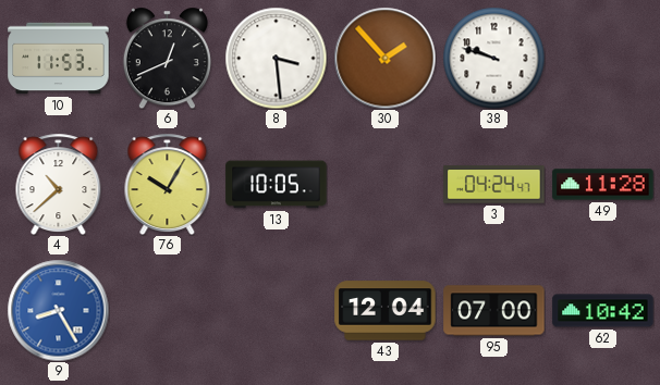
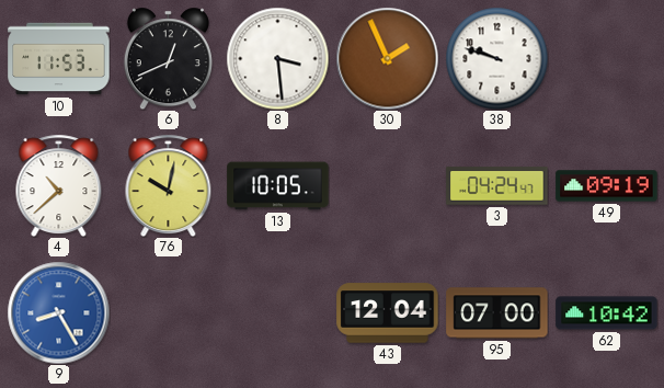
30: 1:53 -> 1:56 (387, 58)
76: 10:05 -> 10:02 (169, 185)
49: 11:28 -> 09:19 (607, 186)
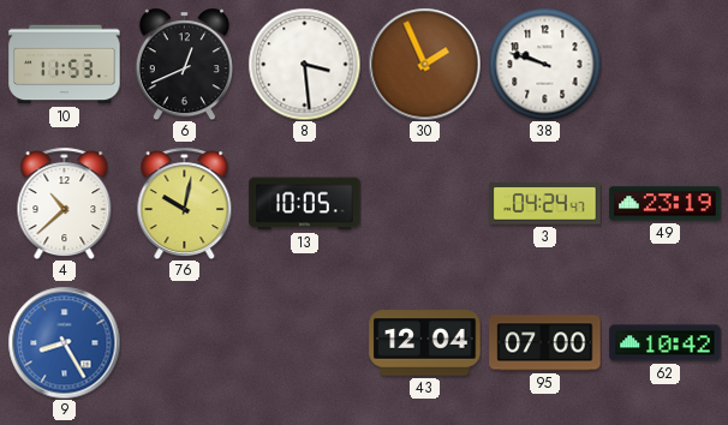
49: 09:19 -> 23:19 (666, 204)
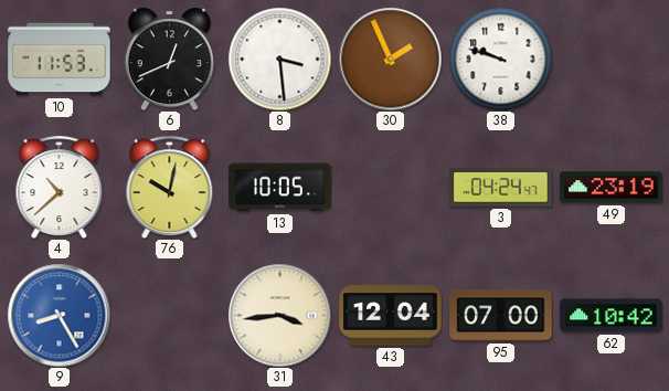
31: none -> 3:44 (279, 315)
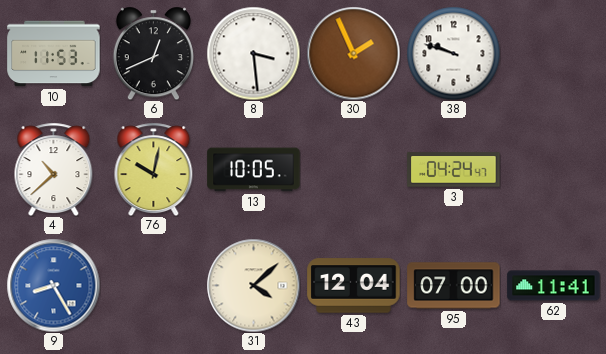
49: 23:19 -> none (612, 188)
31: 3:44 -> 4:08 (253, 285)
62: 10:42 -> 11:41 (554, 286)
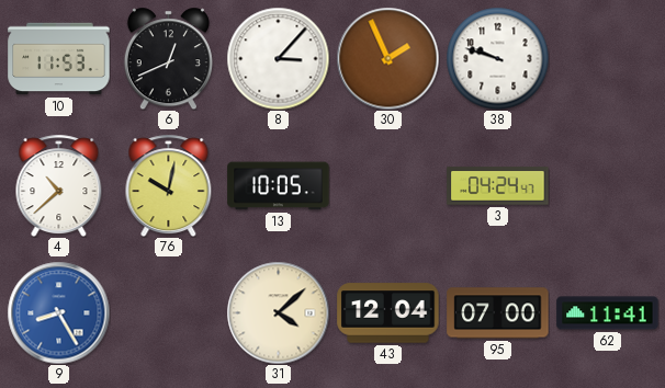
8: 3:29 -> 3:07 (278, 58)
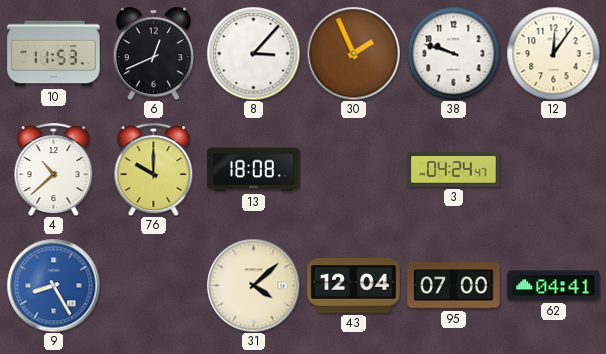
12: none -> 12:06 (553, 53)
76: 10:02 -> 10:00 (154, 169)
13: 10:05 -> 18:08 (254, 170)
62: 11:41 -> 04:41 (554, 286)
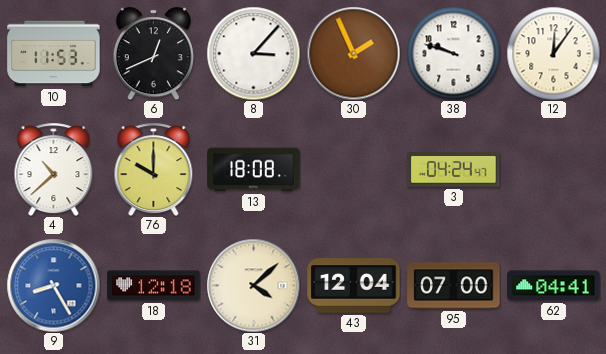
18: none -> 12:18 (154, 286)
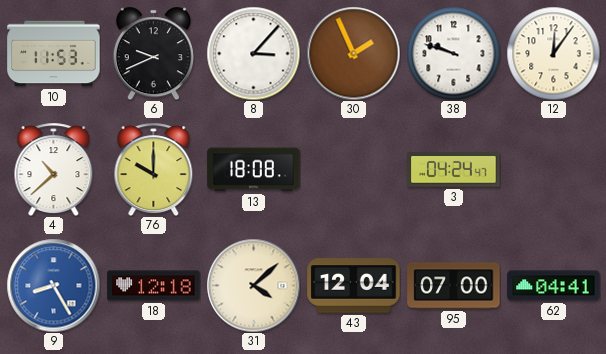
6: 12:41 -> 9:41 (153, 53)
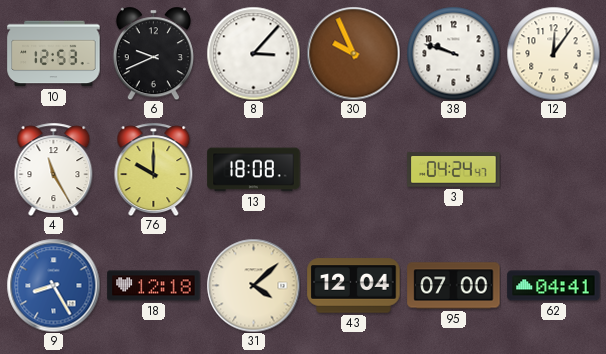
10: 11:53 -> 12:53 (54, 54)
30: 1:56 -> 9:56 (353, 53)
4: 10:38 -> 11:25 (54, 169)
